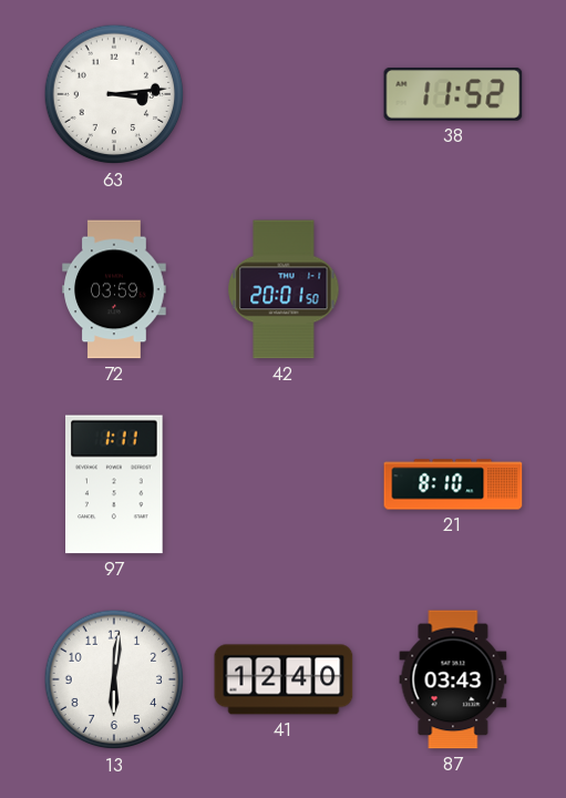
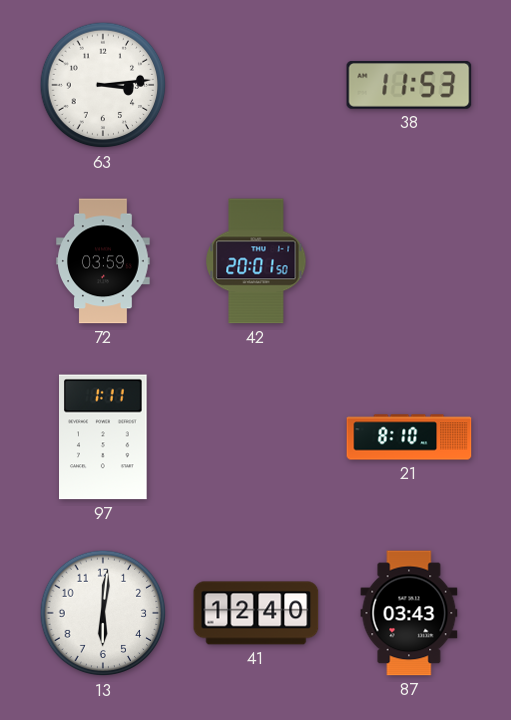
38: 11:52 -> 11:53 (409, 85)
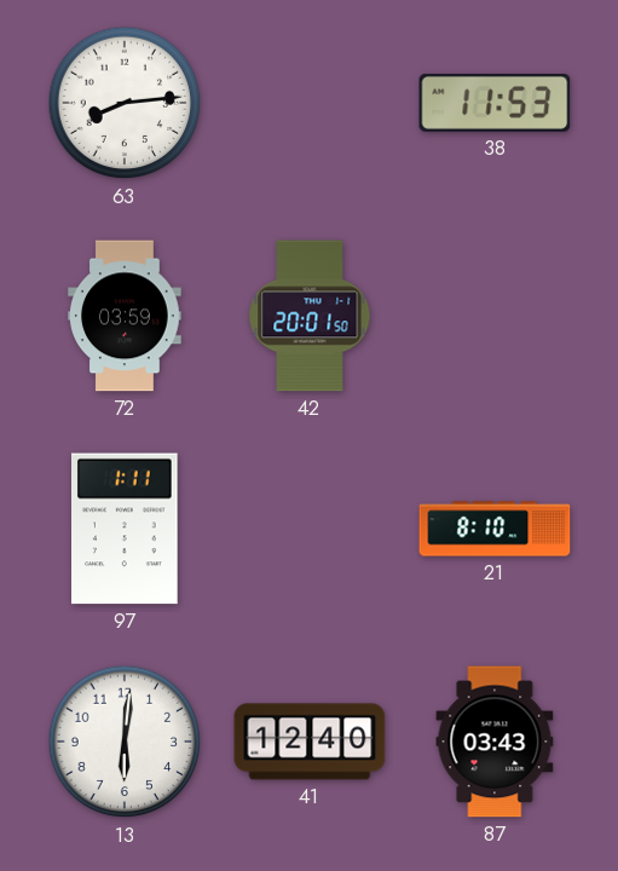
63: 3:14 -> 8:14 (125, 103)
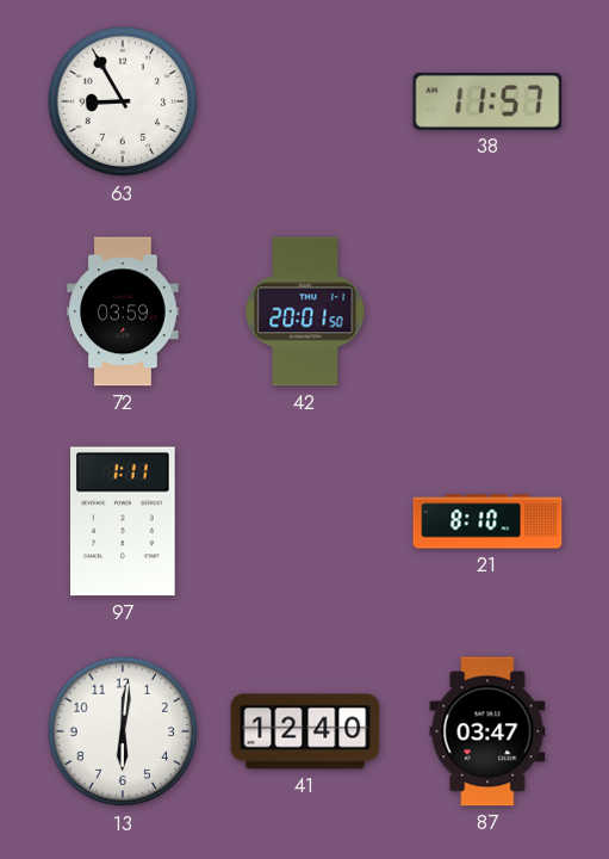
63: 8:14 -> 8:55 (123, 101)
38: 11:53 -> 11:57 (487, 101)
87: 03:43 -> 03:47 (487, 731)
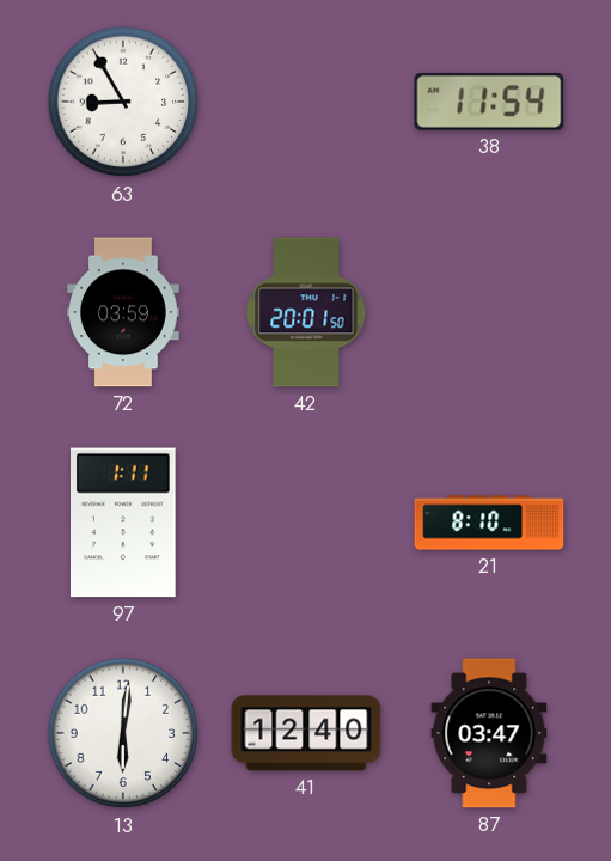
38: 11:57 -> 11:54 (489, 102)
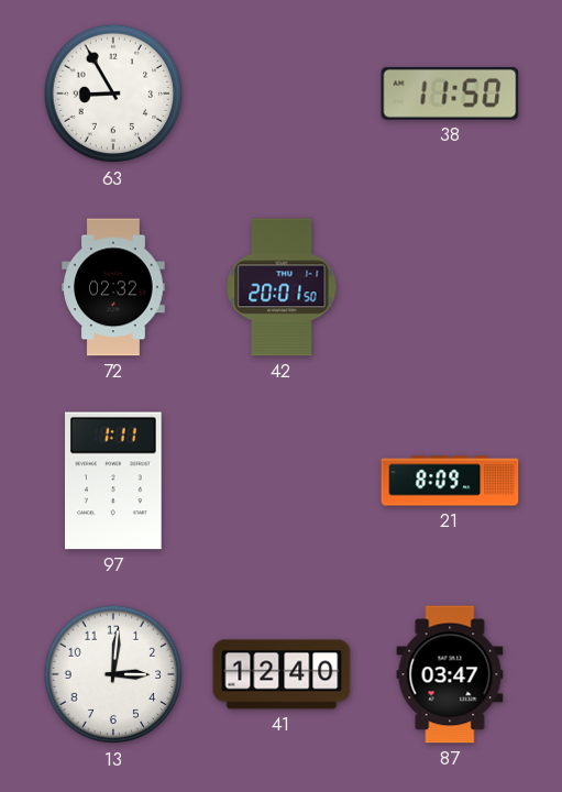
38: 11:54 -> 11:50 (450, 94)
72: 03:59 -> 02:32 (113, 287)
21: 8:10 -> 8:09 (450, 481)
13: 6:01 -> 3:01 (113, 674)
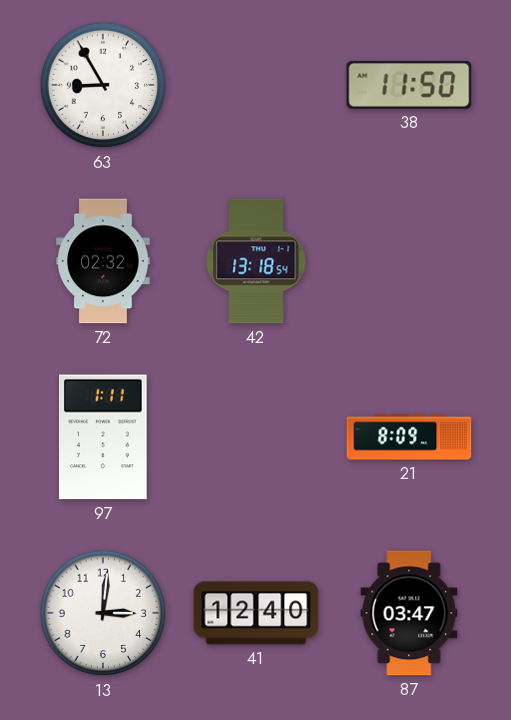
42: 20:01 -> 13:18 (256, 261)
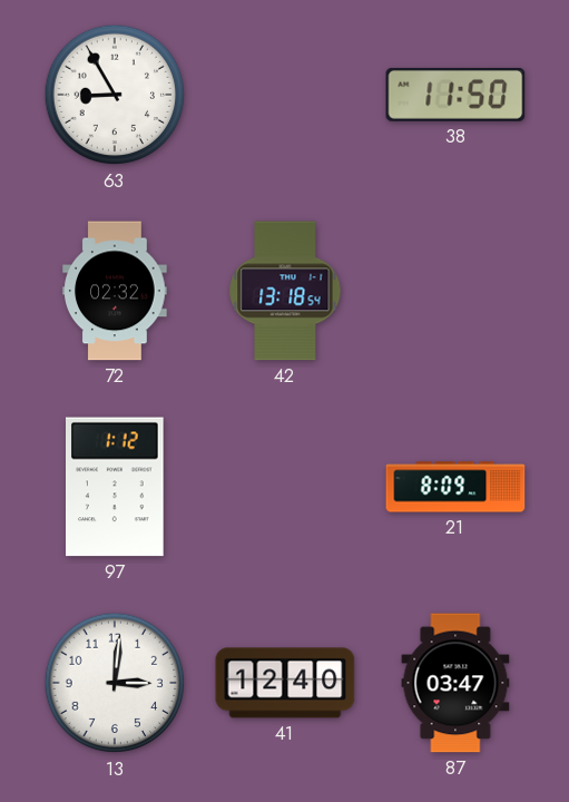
97: 1:11 -> 1:12 (116, 487)
